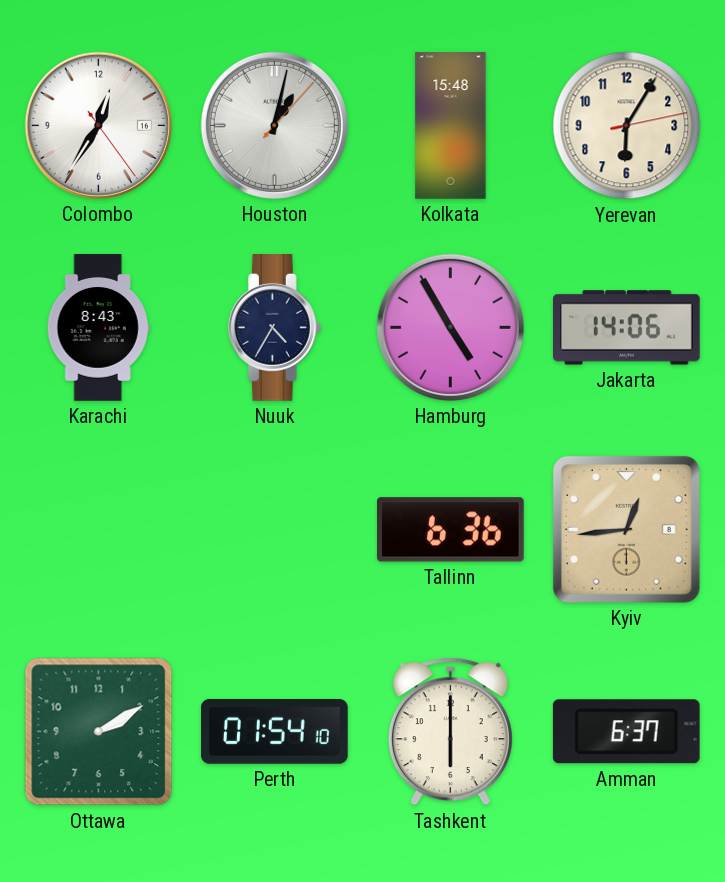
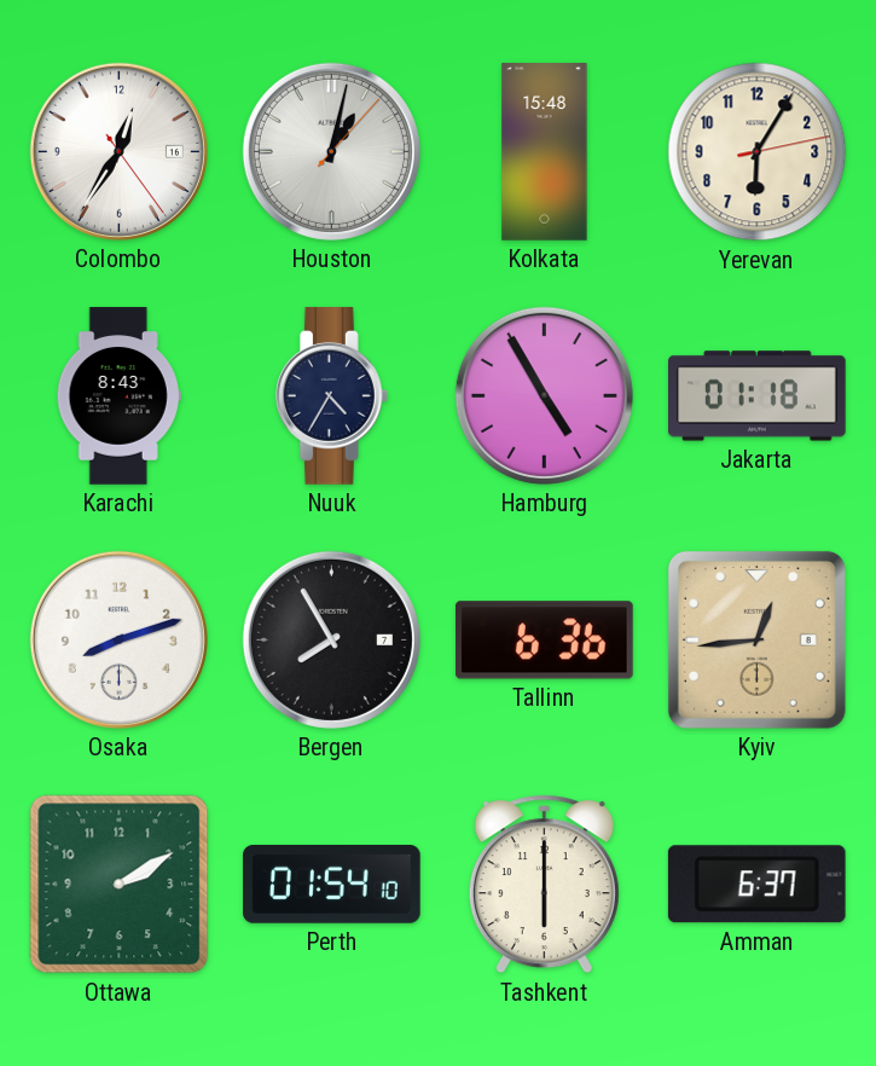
Jakarta: 14:06 -> 01:18 (758, 396)
Osaka: none -> 8:12 (118, 639)
Bergen: none -> 7:55 (331, 639)
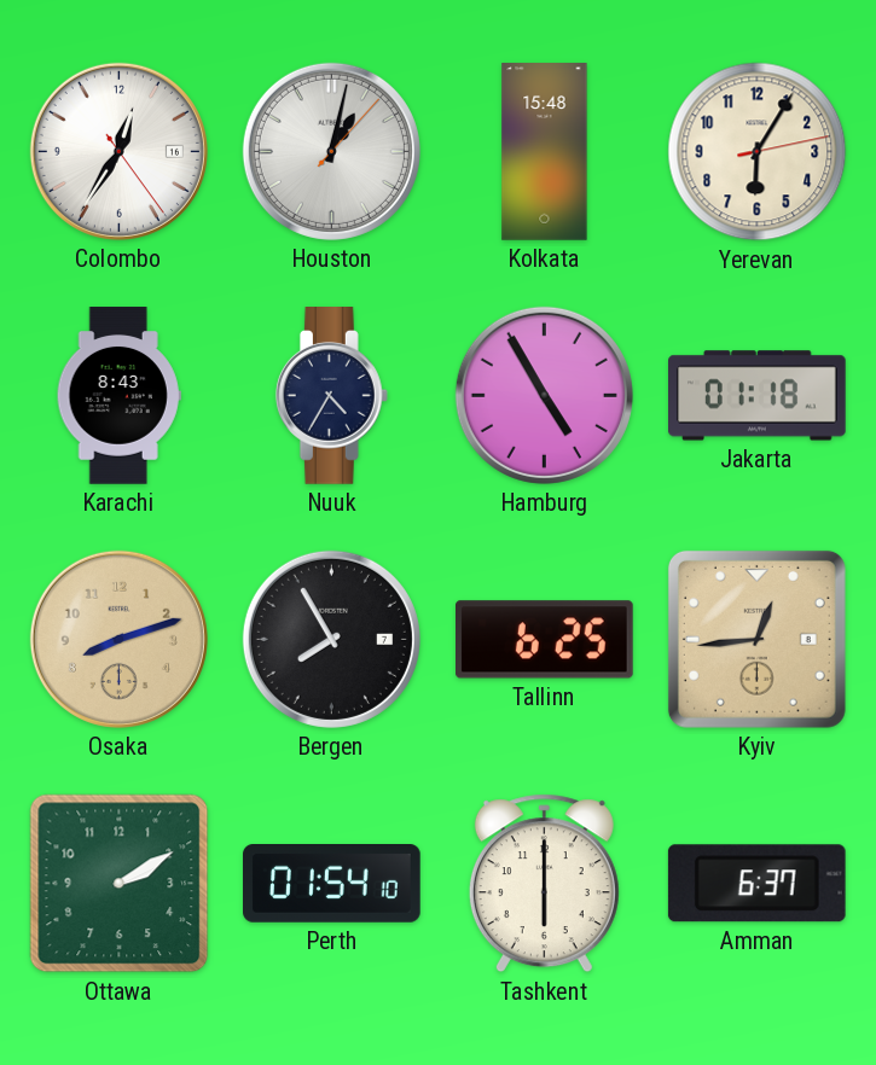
Osaka dial: white -> champagne (118, 639)
Tallinn: 6:36 -> 6:25 (545, 640)
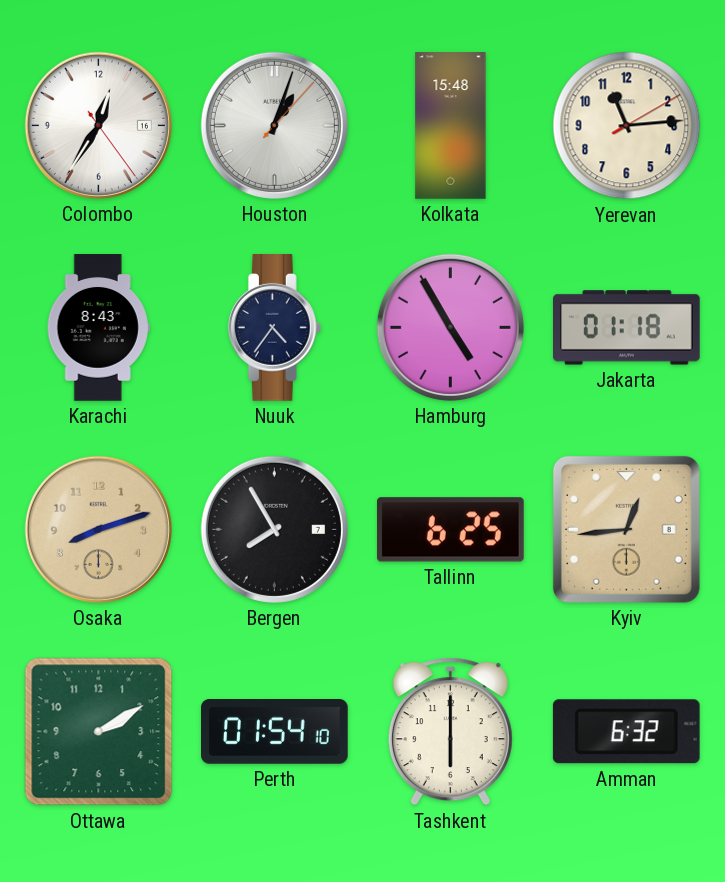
Houston: 1:02 -> 1:03 (274, 125)
Yerevan: 6:05 -> 11:14 (627, 126)
Nuuk: 4:35 -> 4:36 (274, 328)
Amman: 6:37 -> 6:32 (626, 732)
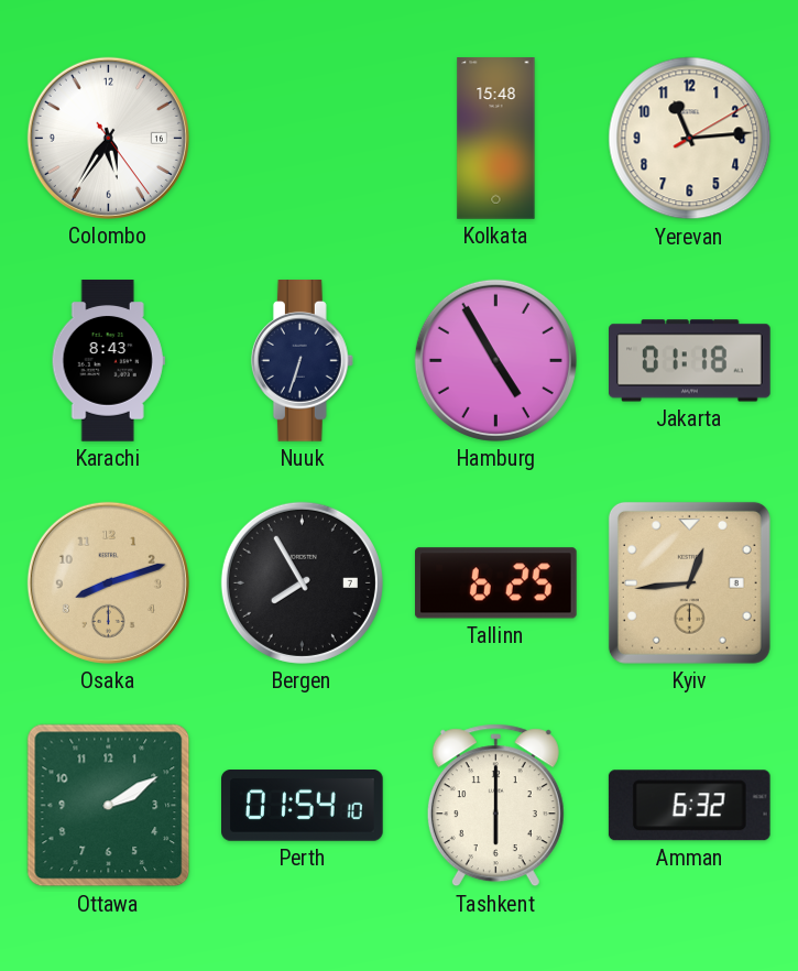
Colombo: 12:35 -> 5:35 (108, 138)
Houston: 1:03 -> none (274, 125)
Nuuk: 4:36 -> 6:33 (302, 361)
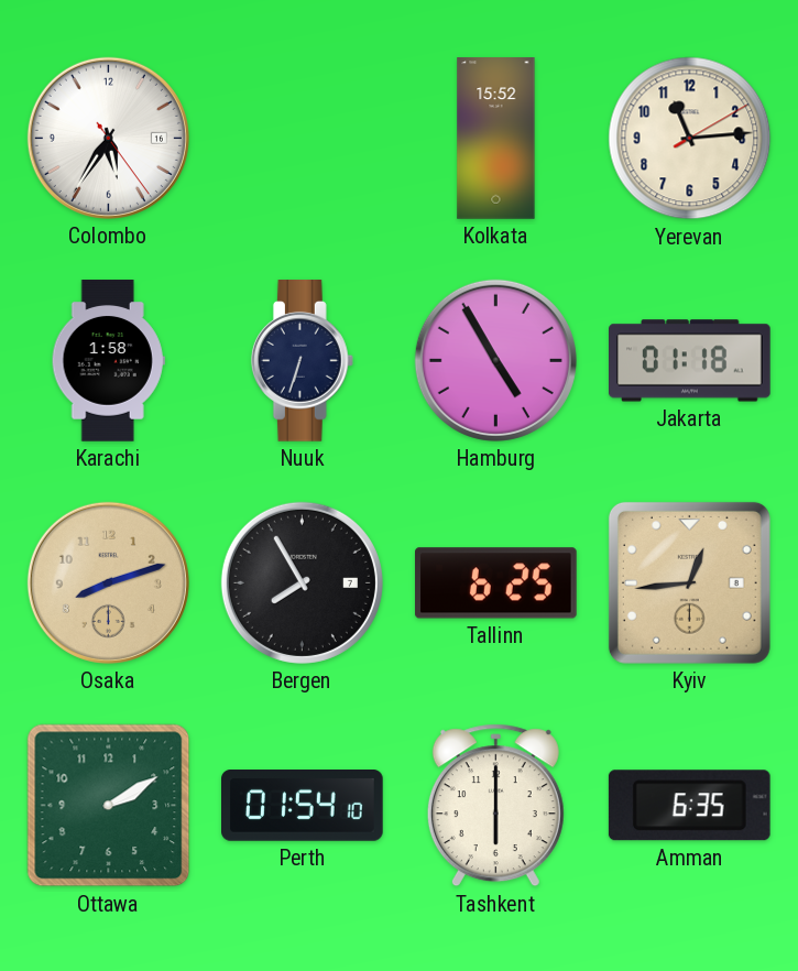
Kolkata: 15:48 -> 15:52 (496, 139)
Karachi: 8:43 -> 1:58 (108, 361)
Amman: 6:32 -> 6:35 (689, 806)
